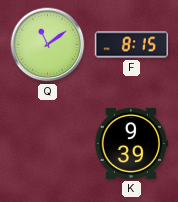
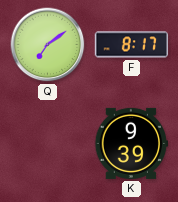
Q: 11:09 -> 7:09 (48, 45)
F: 8:15 -> 8:17 (132, 45)
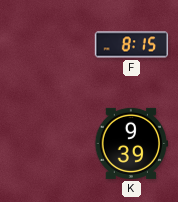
Q: 7:09 -> none (48, 45)
F: 8:17 -> 8:15 (132, 45)
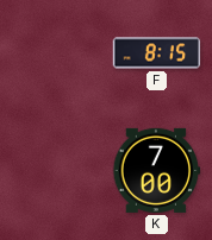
K: 9:39 -> 7:00 (157, 170)
